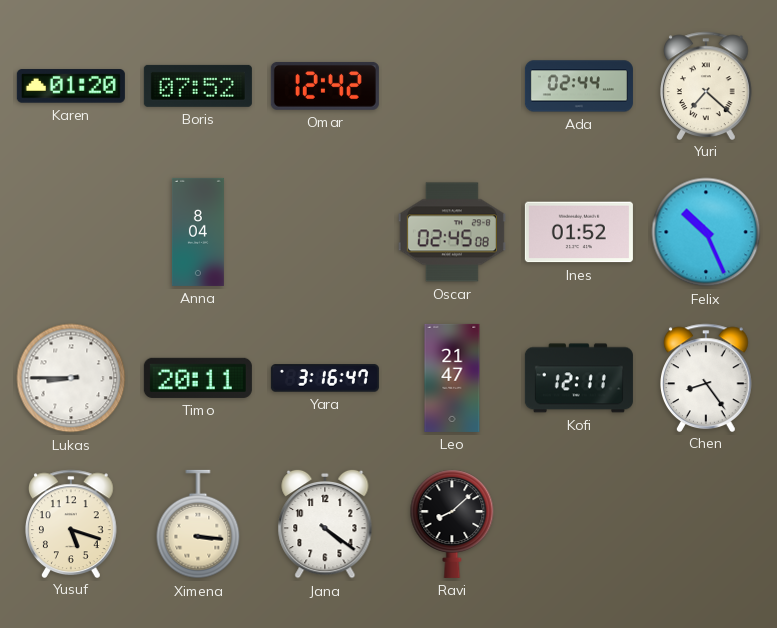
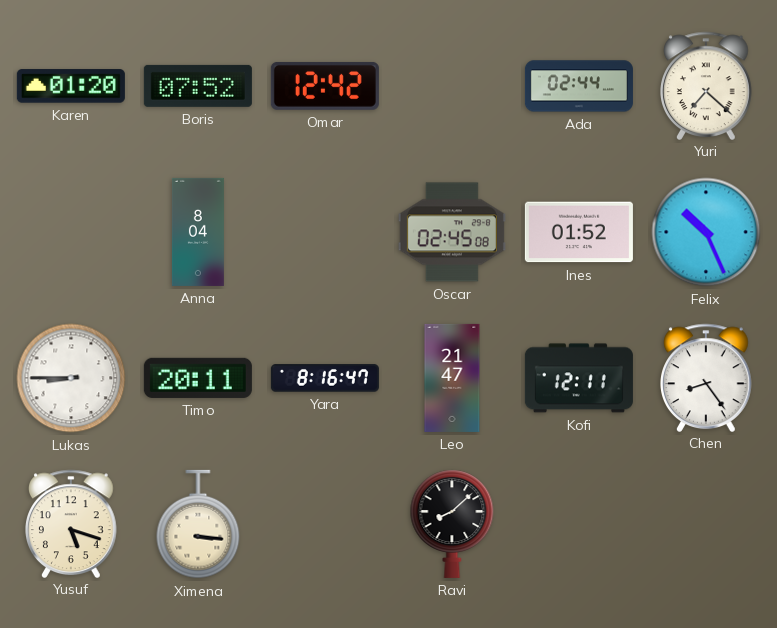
Yara: 3:16 -> 8:16 (325, 378)
Jana: 4:21 -> none (325, 524)
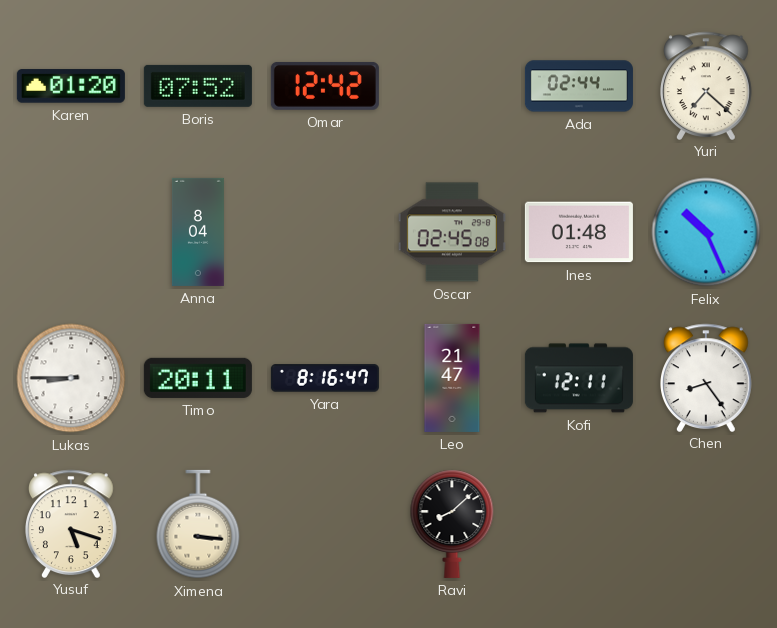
Ines: 01:52 -> 01:48 (579, 232)
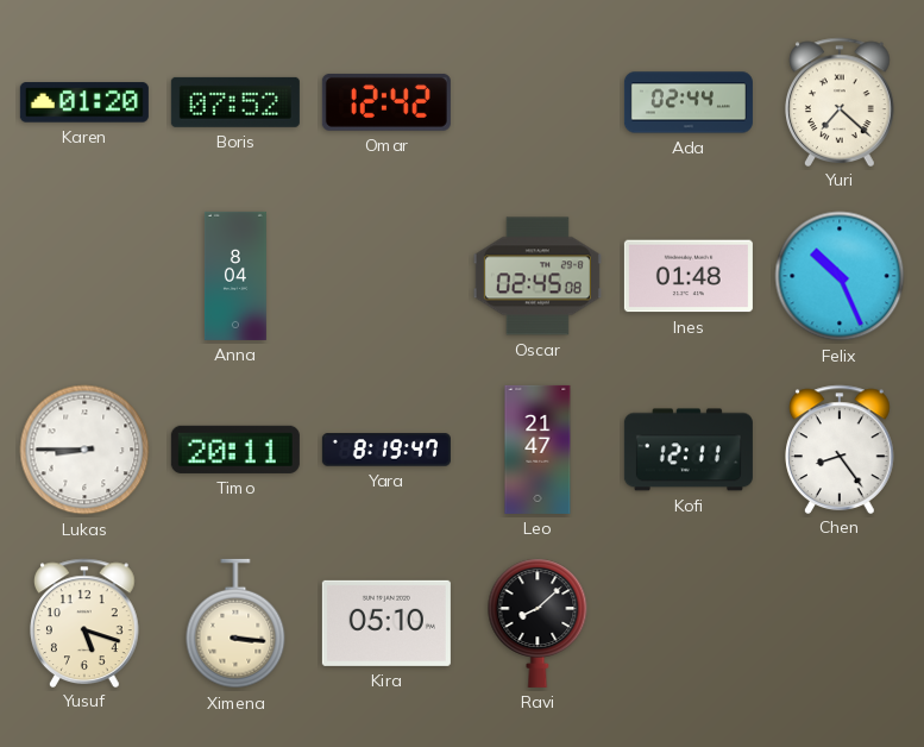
Yara: 8:16 -> 8:19 (386, 450)
Kira: none -> 05:10 (386, 623)
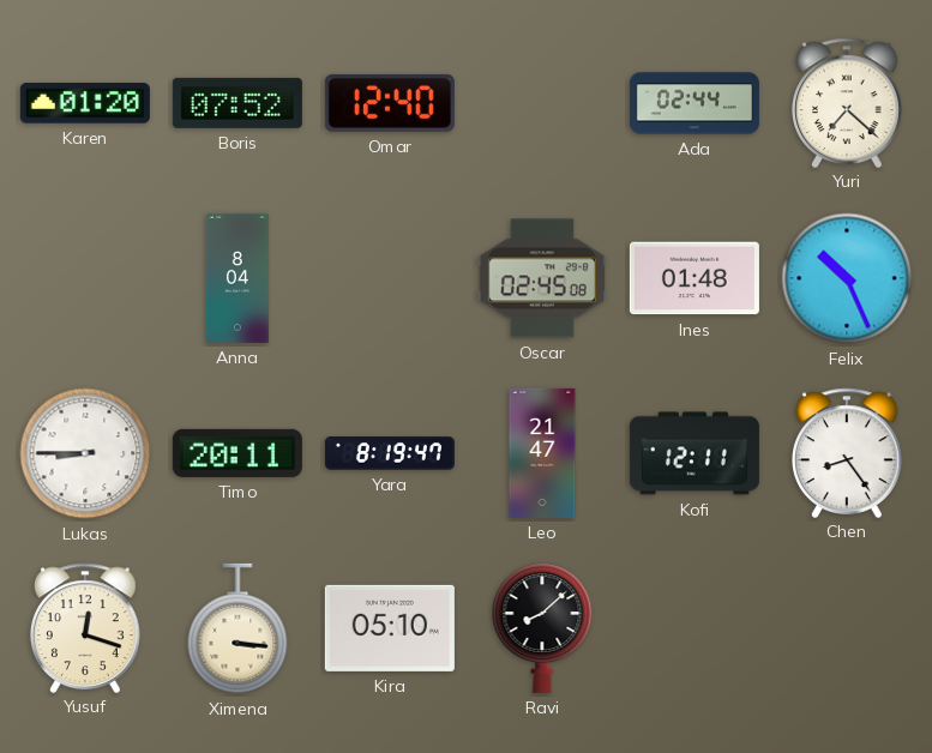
Omar: 12:42 -> 12:40 (390, 103)
Yusuf: 5:18 -> 12:18 (86, 627)
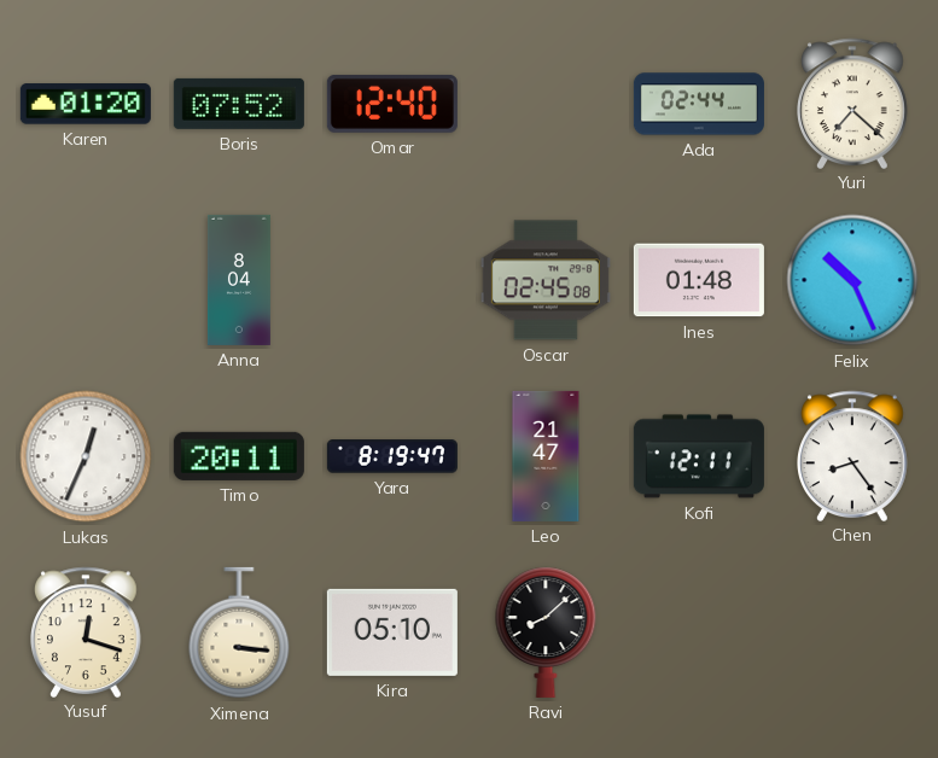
Lukas: 8:45 -> 12:34 (86, 456)
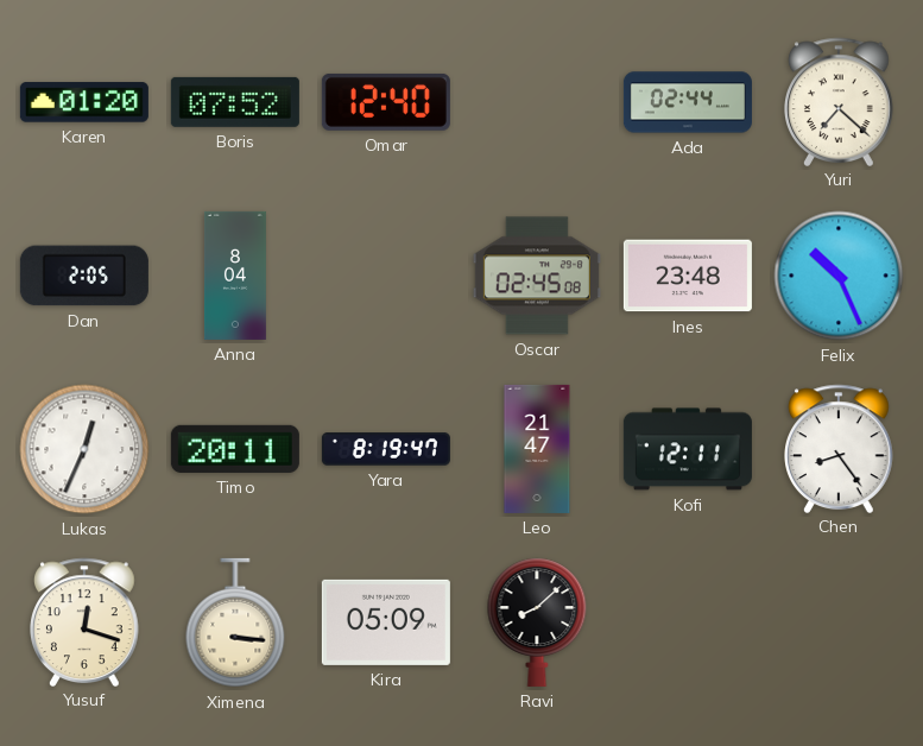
Dan: none -> 2:05 (84, 276)
Ines: 01:48 -> 23:48 (688, 276)
Kira: 05:10 -> 05:09 (386, 622)
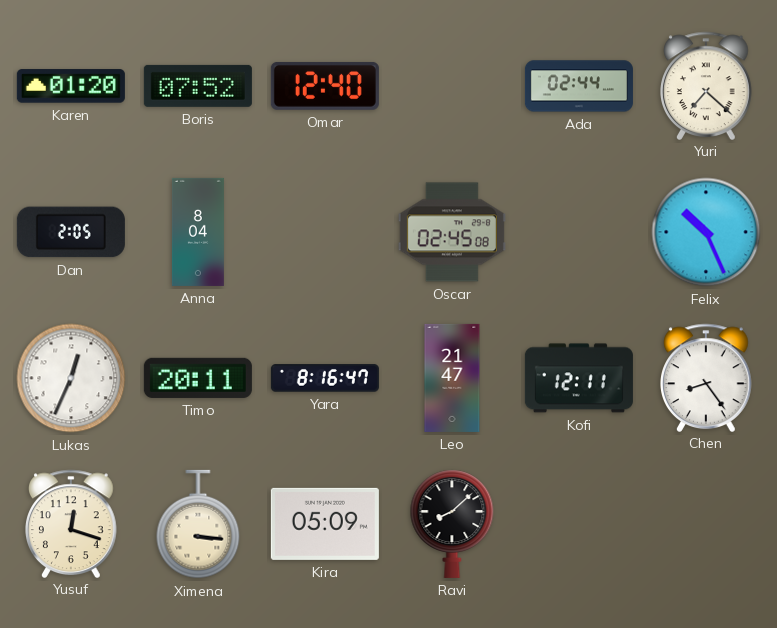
Ines: 23:48 -> none (688, 276)
Yara: 8:19 -> 8:16 (325, 378)
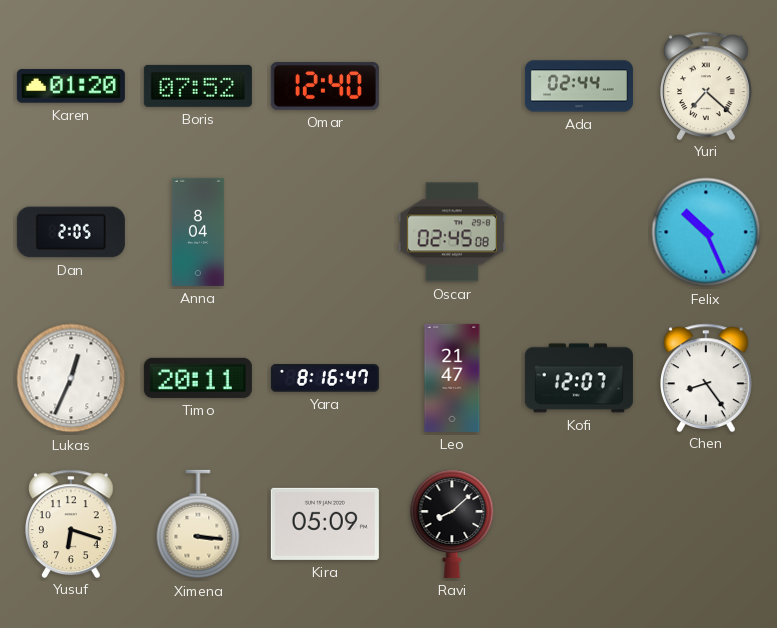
Kofi: 12:11 -> 12:07 (579, 378)
Yusuf: 12:18 -> 6:18 (72, 523)
